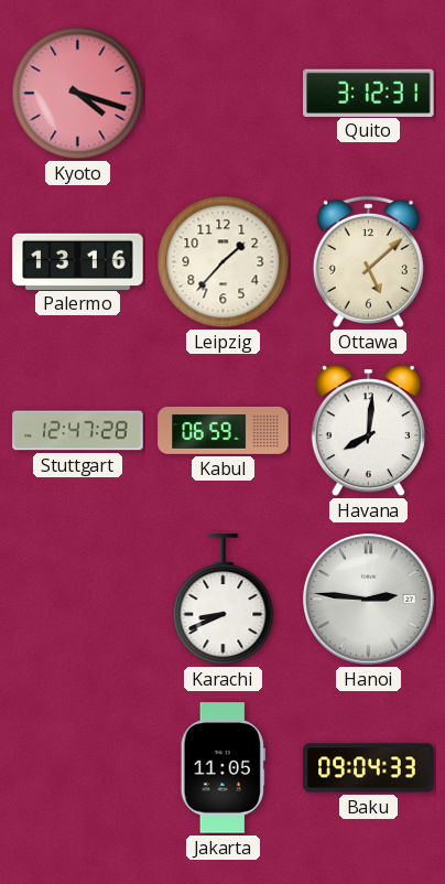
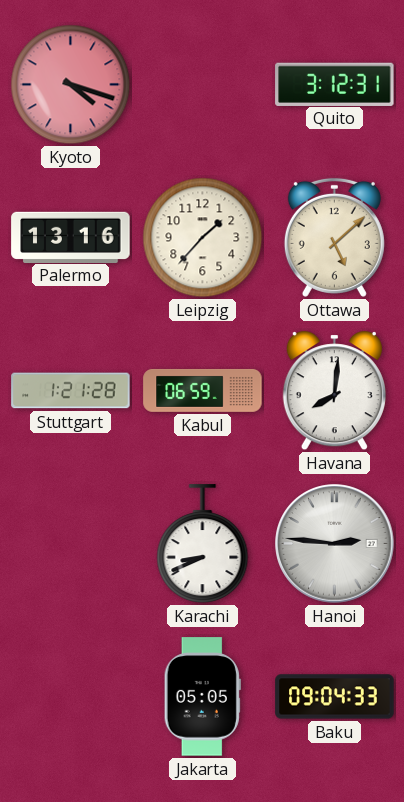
Stuttgart: 12:47 -> 1:21 (71, 391)
Jakarta: 11:05 -> 05:05 (202, 697)
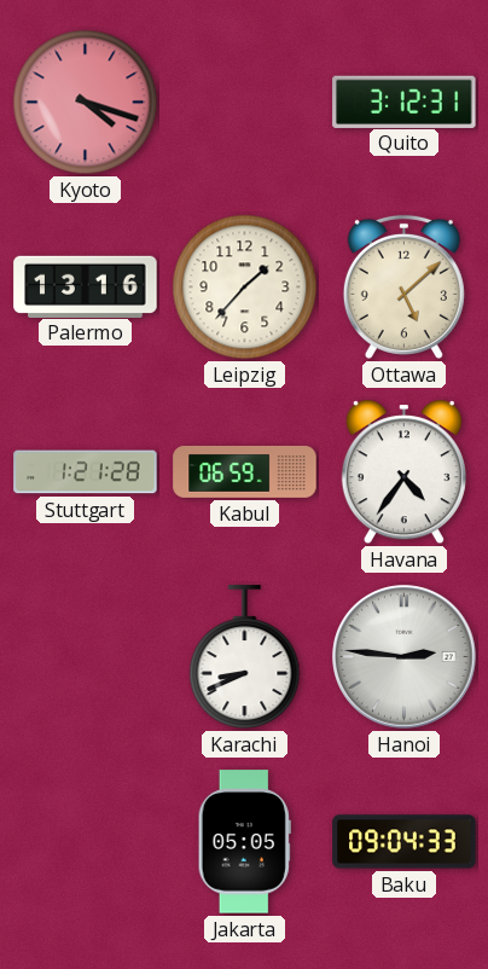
Havana: 8:01 -> 4:36 (403, 472)
